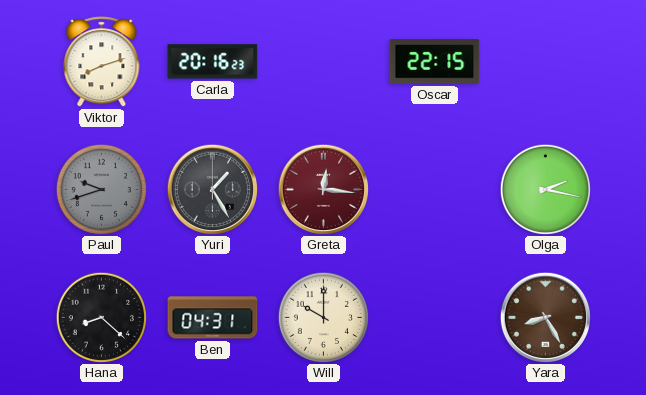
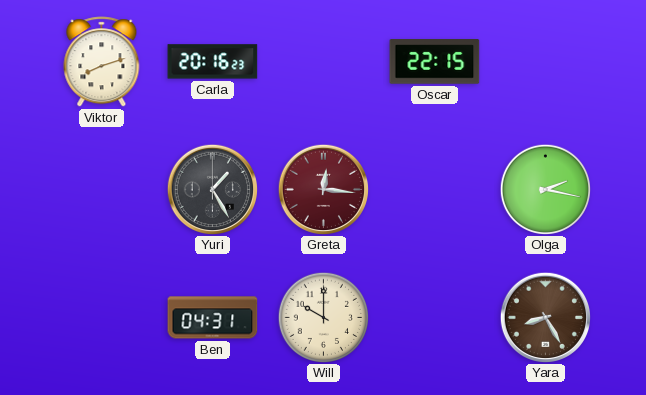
Paul: 9:42 -> none (101, 189)
Hana: 8:22 -> none (101, 317)
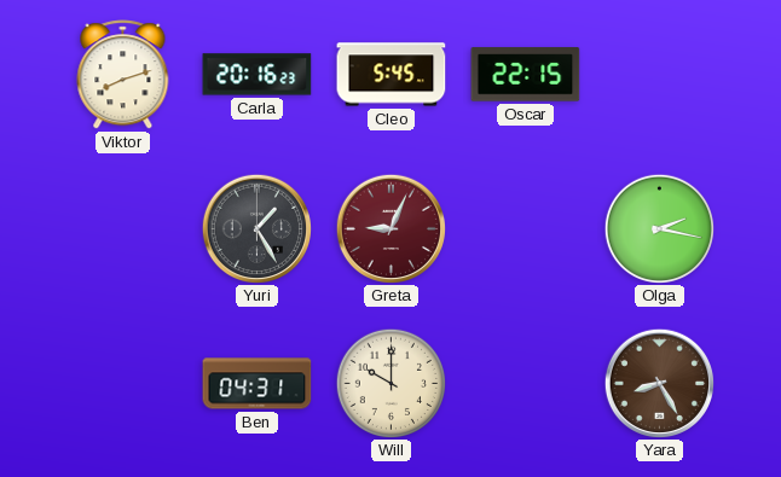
Cleo: none -> 5:45 (392, 75)
Greta: 12:16 -> 9:04 (390, 228)
